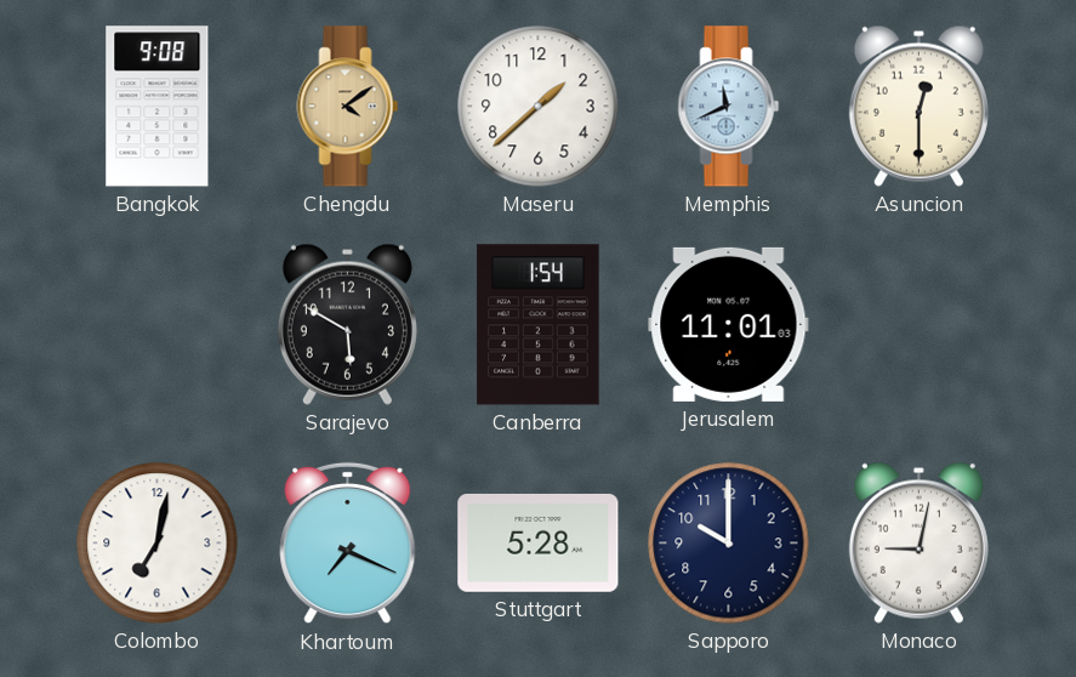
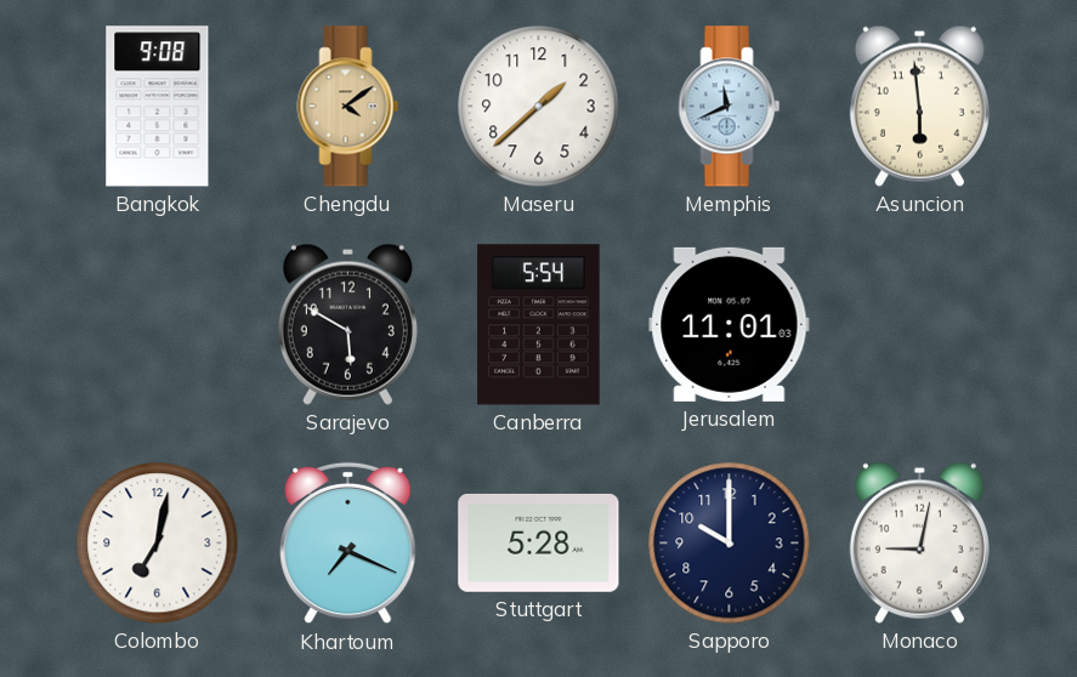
Asuncion: 12:30 -> 5:59 (919, 106)
Canberra: 1:54 -> 5:54 (539, 325)
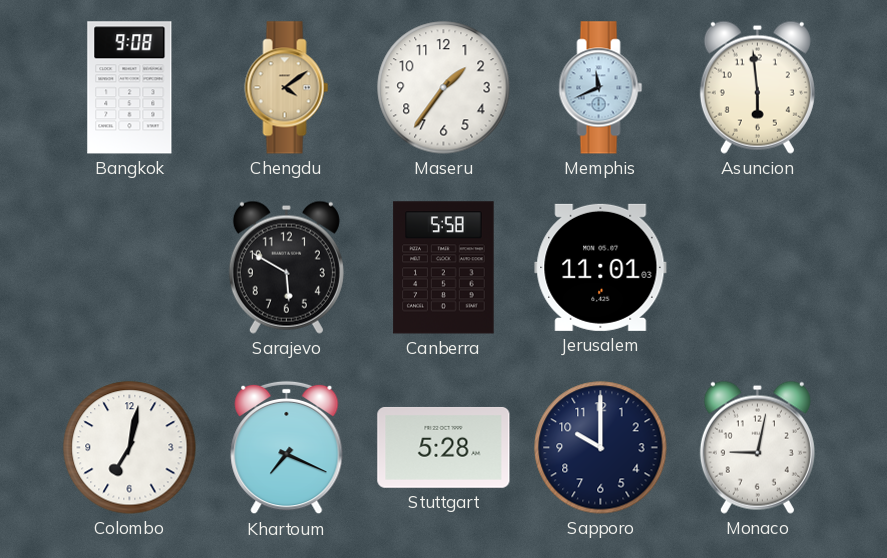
Maseru: 1:38 -> 1:36 (444, 88)
Canberra: 5:54 -> 5:58 (444, 268)
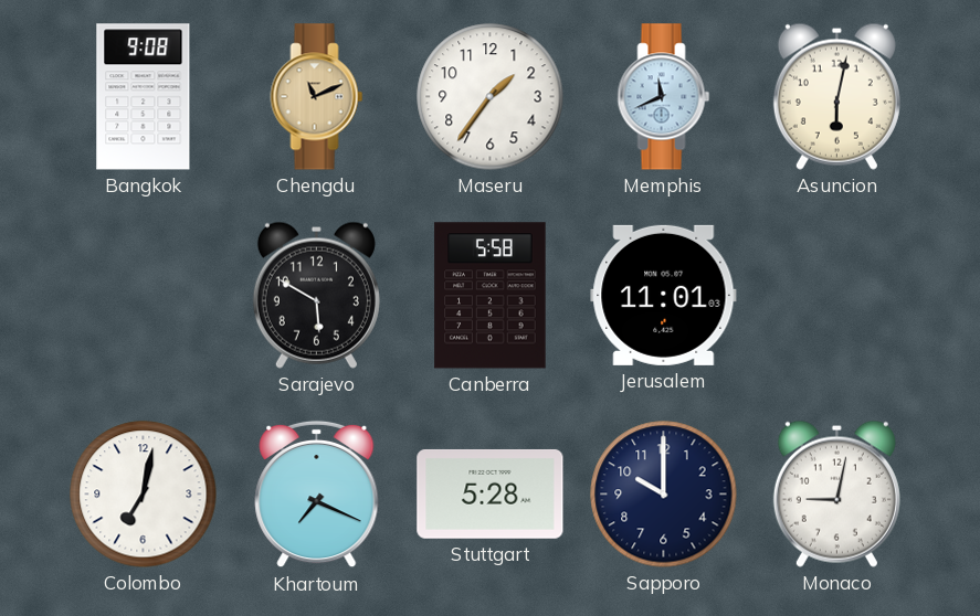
Chengdu: 4:09 -> 11:11 (317, 97)
Asuncion: 5:59 -> 6:02 (836, 96)
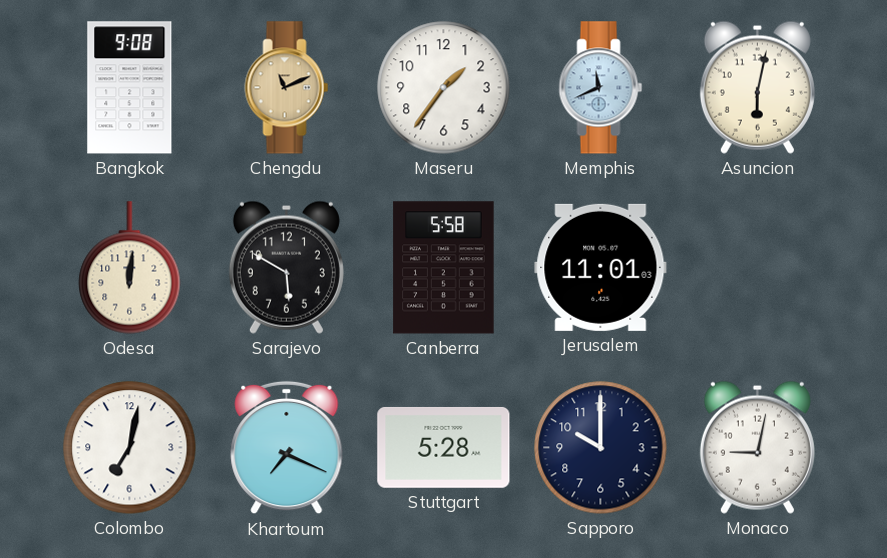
Odesa: none -> 12:01 (130, 268)
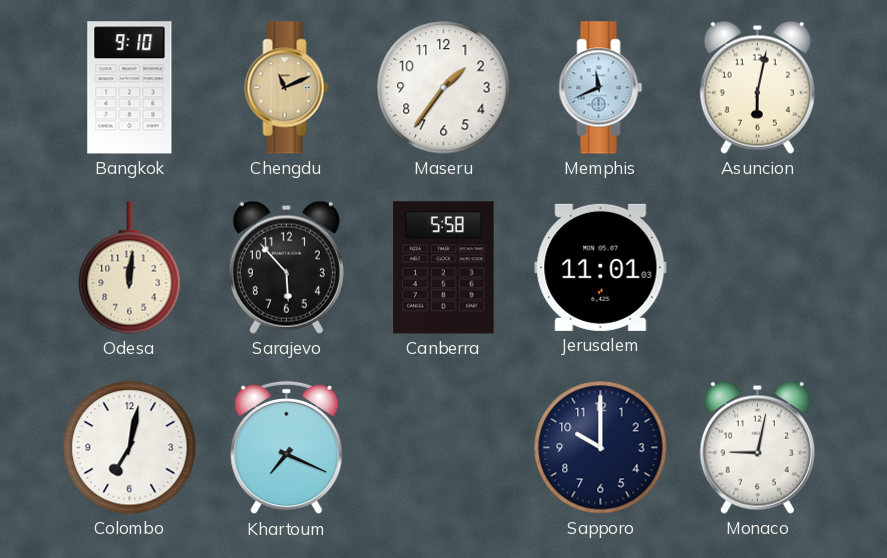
Bangkok: 9:08 -> 9:10 (130, 88)
Sarajevo: 5:50 -> 5:53 (286, 267)
Stuttgart: 5:28 -> none (444, 447)
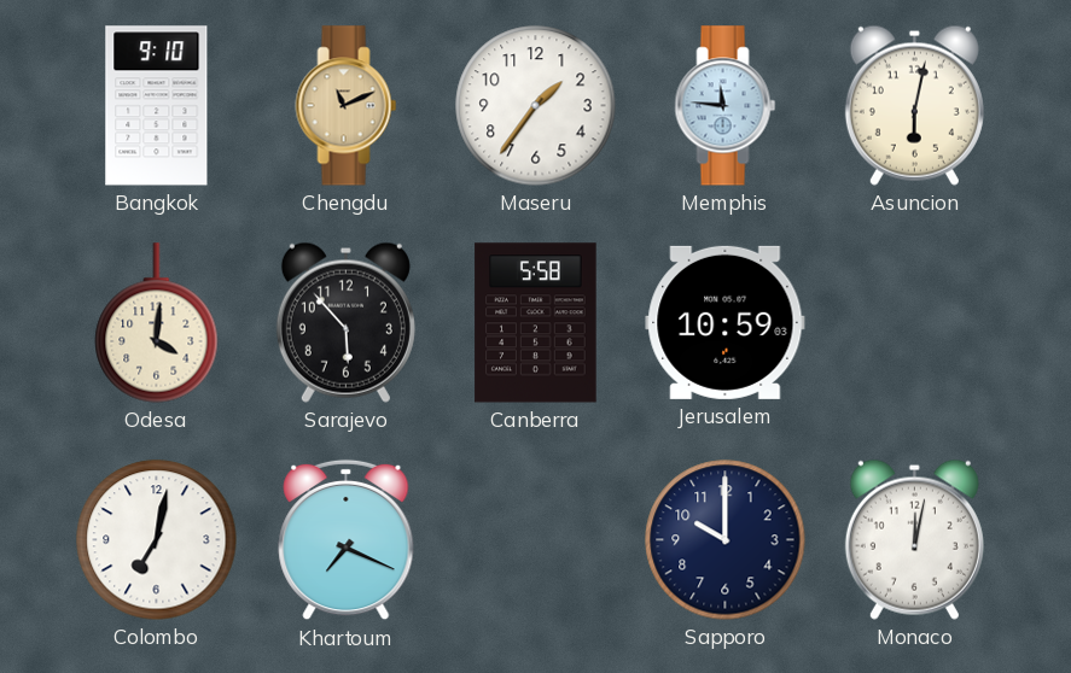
Memphis: 11:41 -> 11:46 (726, 106)
Odesa: 12:01 -> 4:01 (157, 323)
Jerusalem: 11:01 -> 10:59 (726, 322)
Monaco: 9:02 -> 12:02 (914, 539)
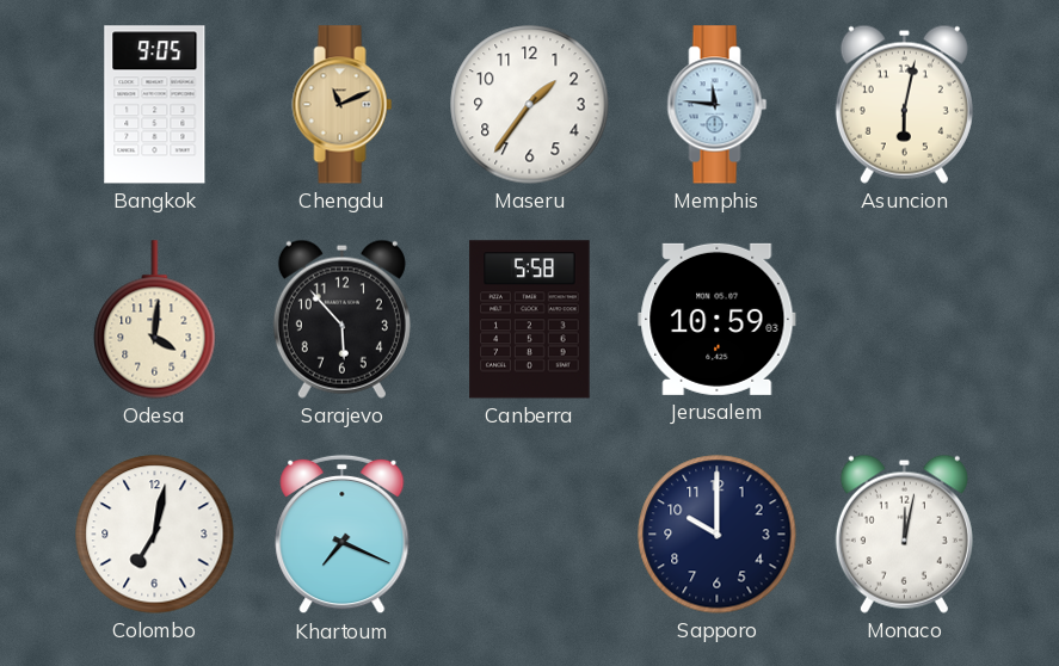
Bangkok: 9:10 -> 9:05 (155, 105)
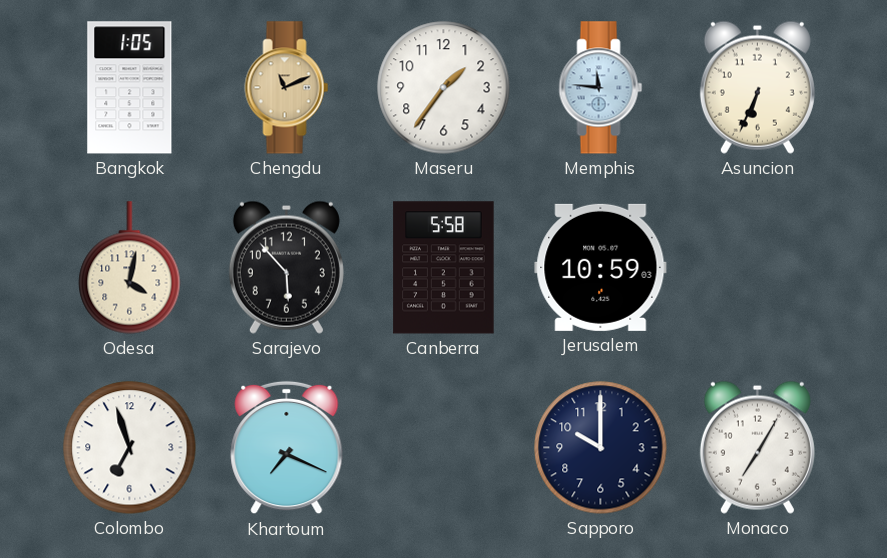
Bangkok: 9:05 -> 1:05 (130, 88)
Asuncion: 6:02 -> 6:34 (757, 87)
Odesa: 4:01 -> 4:02 (130, 268)
Colombo: 7:02 -> 6:57 (130, 448)
Monaco: 12:02 -> 7:05 (757, 447)
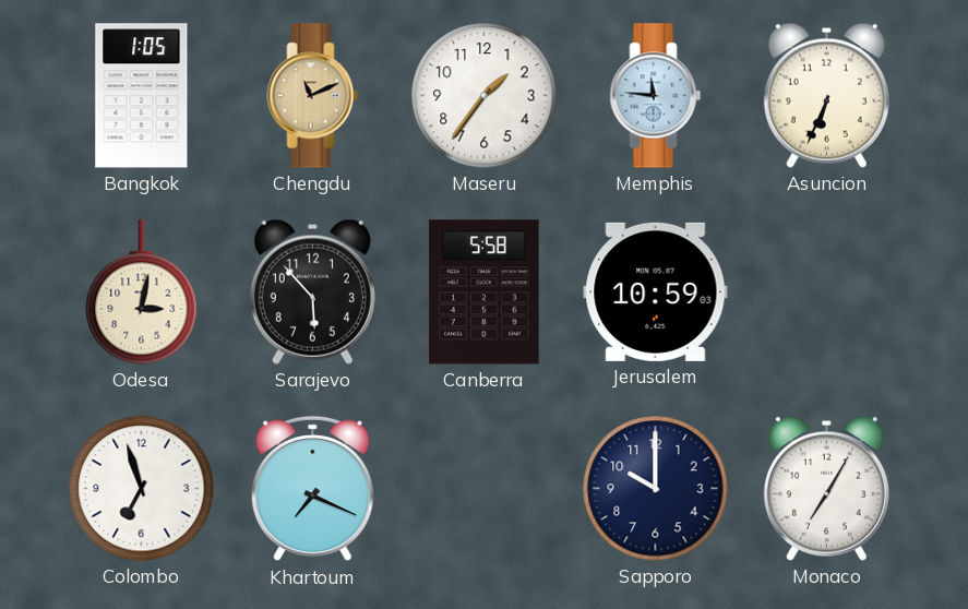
Odesa: 4:02 -> 3:02 (142, 292)
